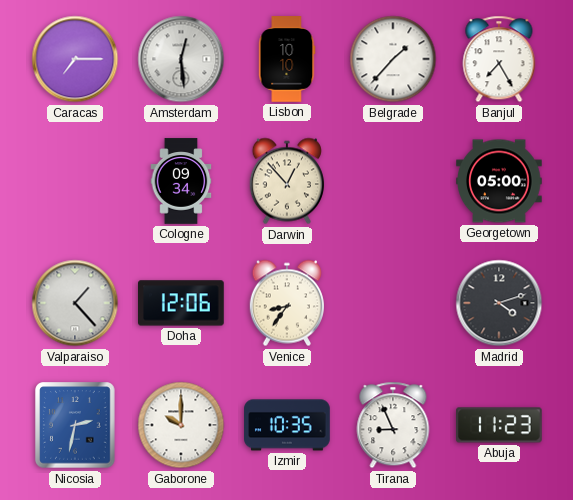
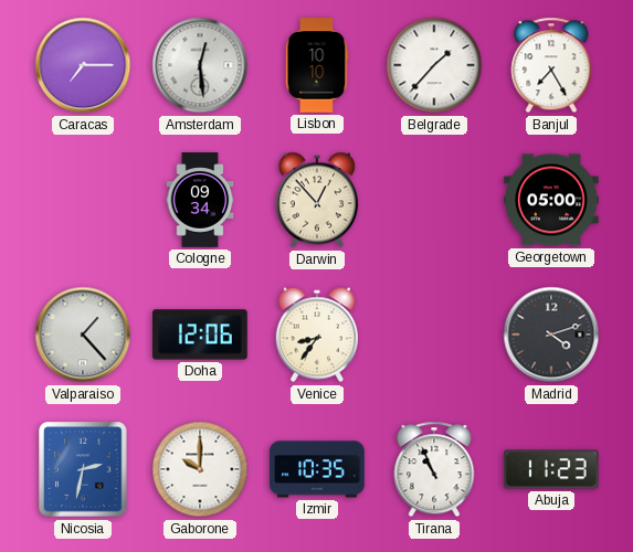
Tirana: 8:56 -> 10:56 (434, 469)
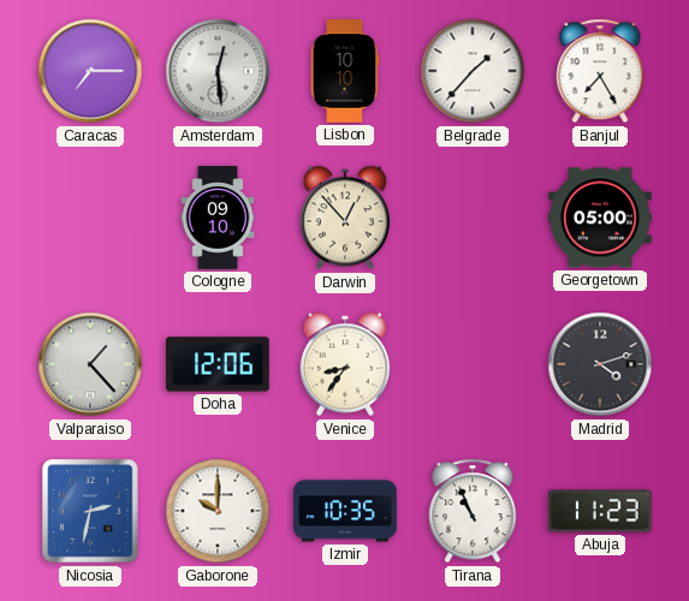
Cologne: 09:34 -> 09:10 (218, 218)
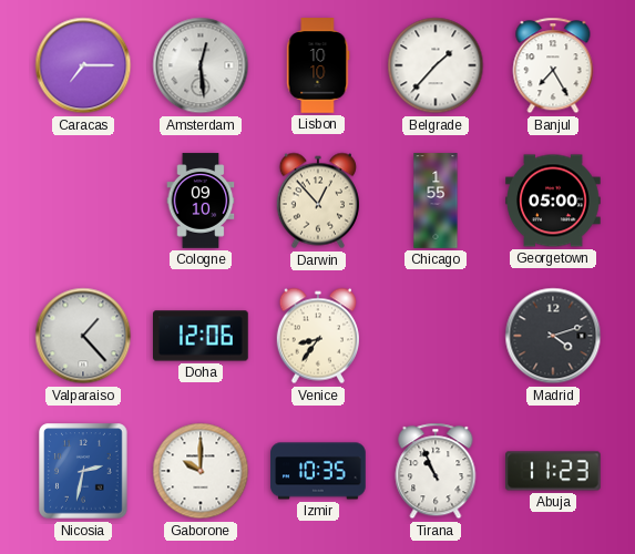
Chicago: none -> 1:55 (436, 201)
